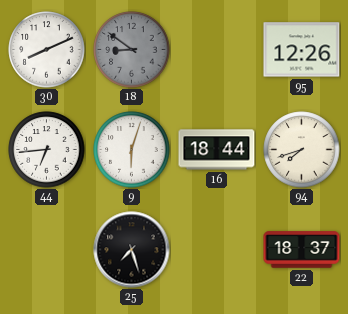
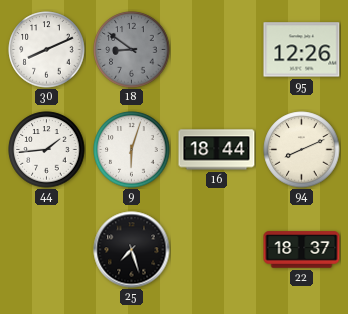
44: 6:44 -> 1:44 (47, 150)
94: 7:42 -> 8:11 (302, 150)
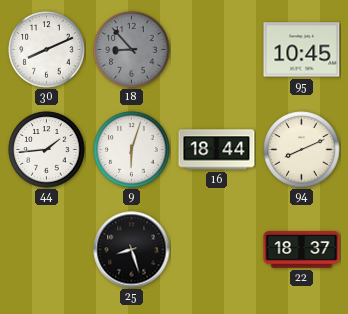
18: 8:51 -> 8:53 (132, 50)
95: 12:26 -> 10:45 (302, 50)
25: 7:27 -> 8:27 (132, 250)
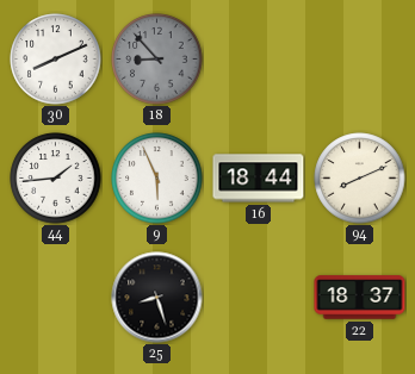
95: 10:45 -> none (302, 50)
9: 6:03 -> 5:56 (157, 179)
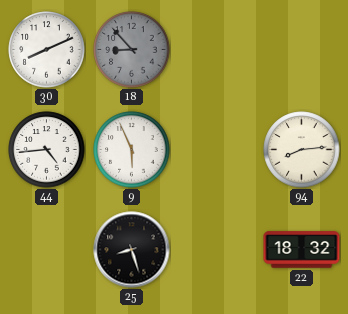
44: 1:44 -> 4:44 (47, 150)
16: 18:44 -> none (259, 179)
94: 8:11 -> 8:14 (302, 150)
22: 18:37 -> 18:32 (302, 250)
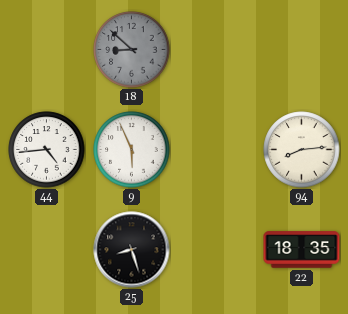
30: 8:11 -> none (47, 50)
18: 8:53 -> 8:52 (132, 50)
22: 18:32 -> 18:35 (302, 250)
